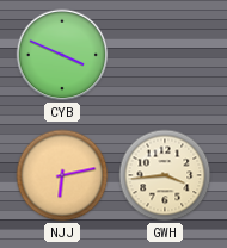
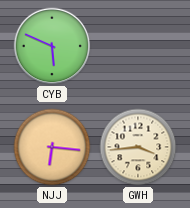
CYB: 3:49 -> 5:49 (52, 46)
NJJ: 6:13 -> 6:16 (52, 147)
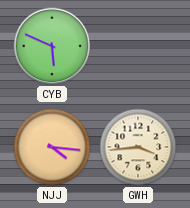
NJJ: 6:16 -> 4:16 (52, 147)
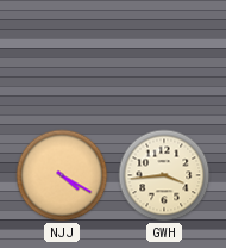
CYB: 5:49 -> none (52, 46)
NJJ: 4:16 -> 4:20 (62, 175)
